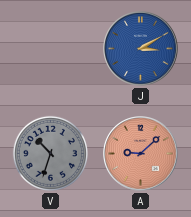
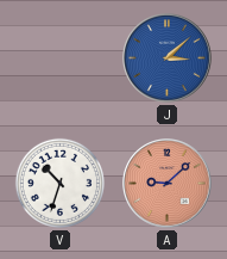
J: 3:10 -> 3:08 (168, 58)
V dial: grey -> white (59, 183)
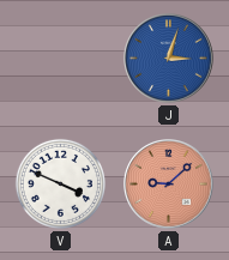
J: 3:08 -> 3:03 (169, 59)
V: 10:33 -> 3:49 (60, 183)
